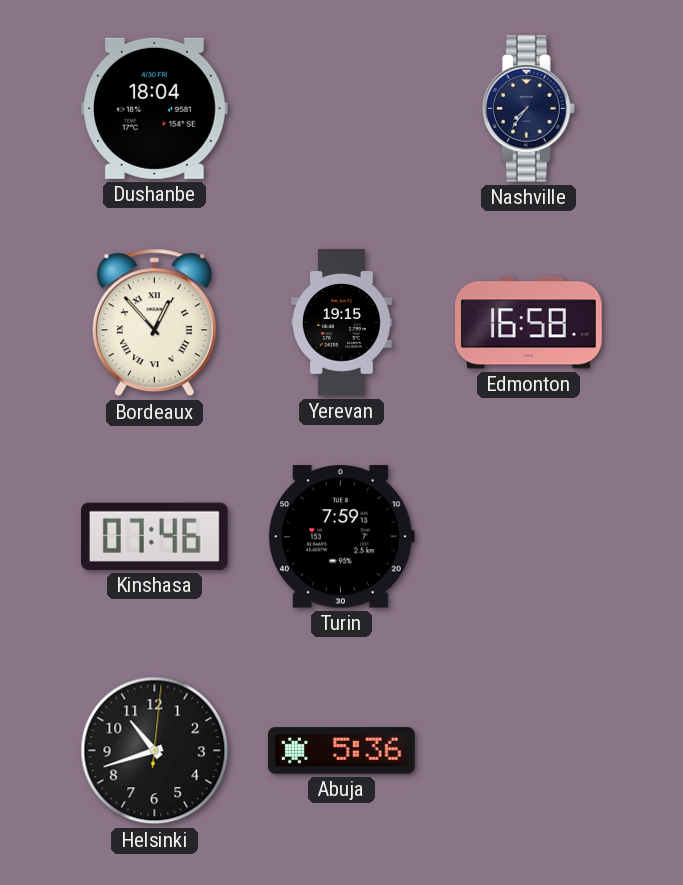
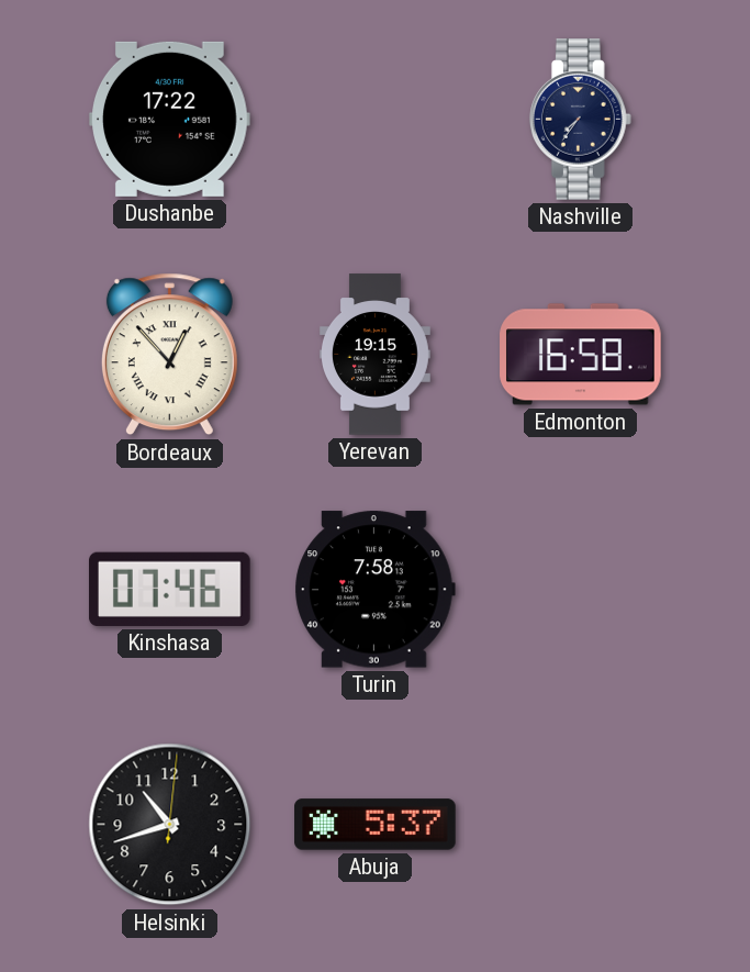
Dushanbe: 18:04 -> 17:22 (170, 119)
Turin: 7:59 -> 7:58 (374, 590)
Abuja: 5:36 -> 5:37 (376, 825)
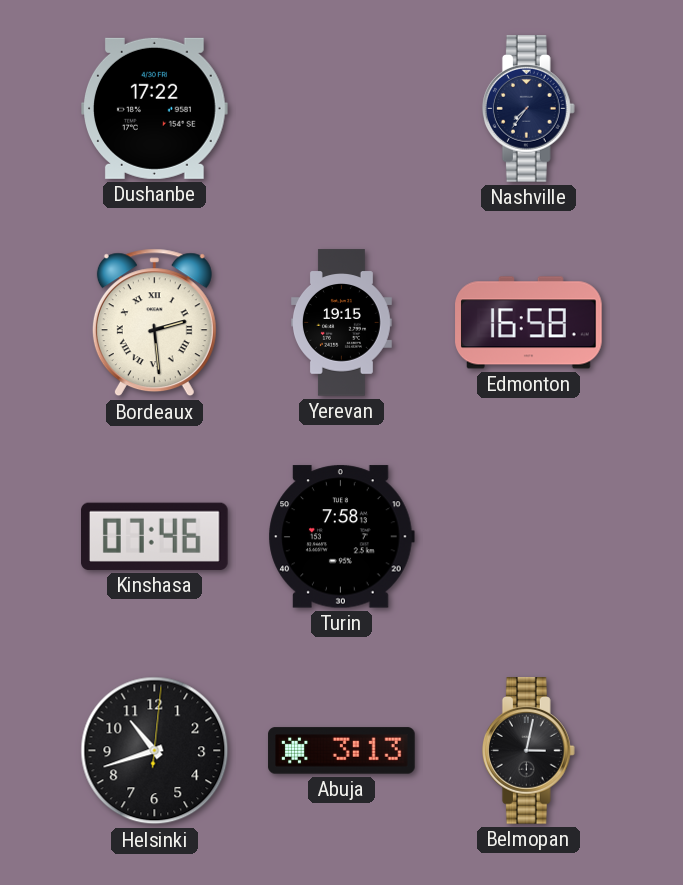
Bordeaux: 12:53 -> 2:29 (154, 323)
Abuja: 5:37 -> 3:13 (342, 751)
Belmopan: none -> 3:02 (528, 751)
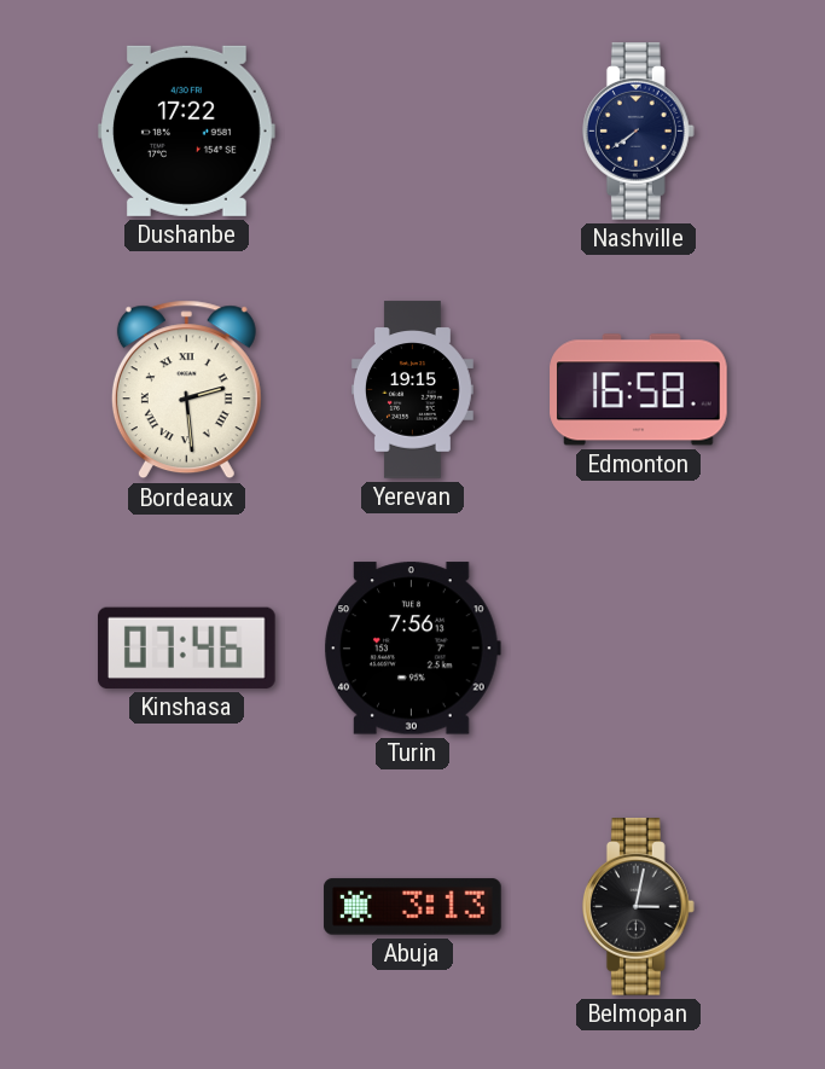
Nashville: 7:36 -> 7:39 (638, 132)
Turin: 7:58 -> 7:56 (412, 649)
Helsinki: 10:42 -> none (155, 751)
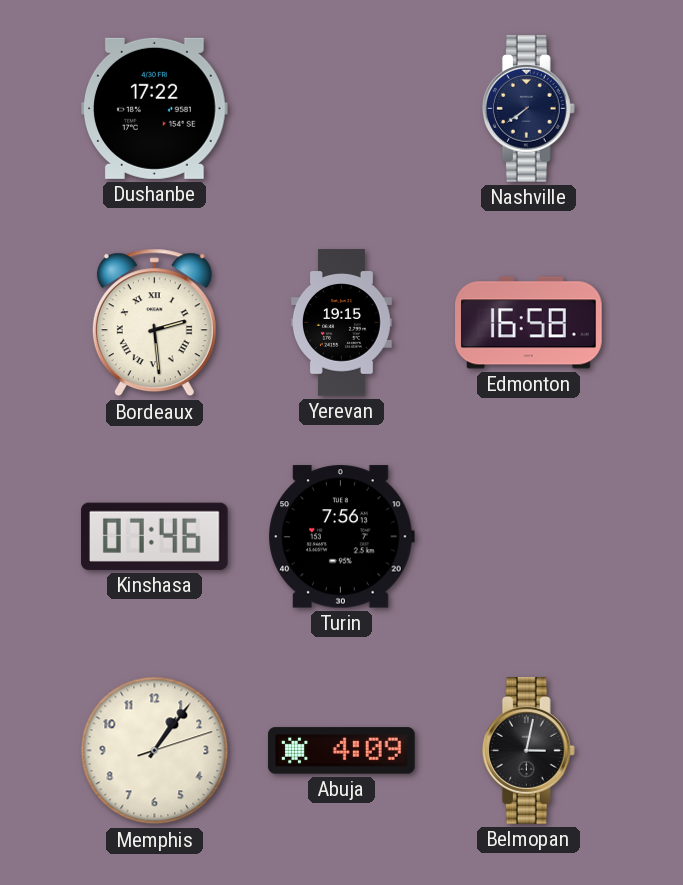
Memphis: none -> 1:06 (155, 751)
Abuja: 3:13 -> 4:09 (342, 751)
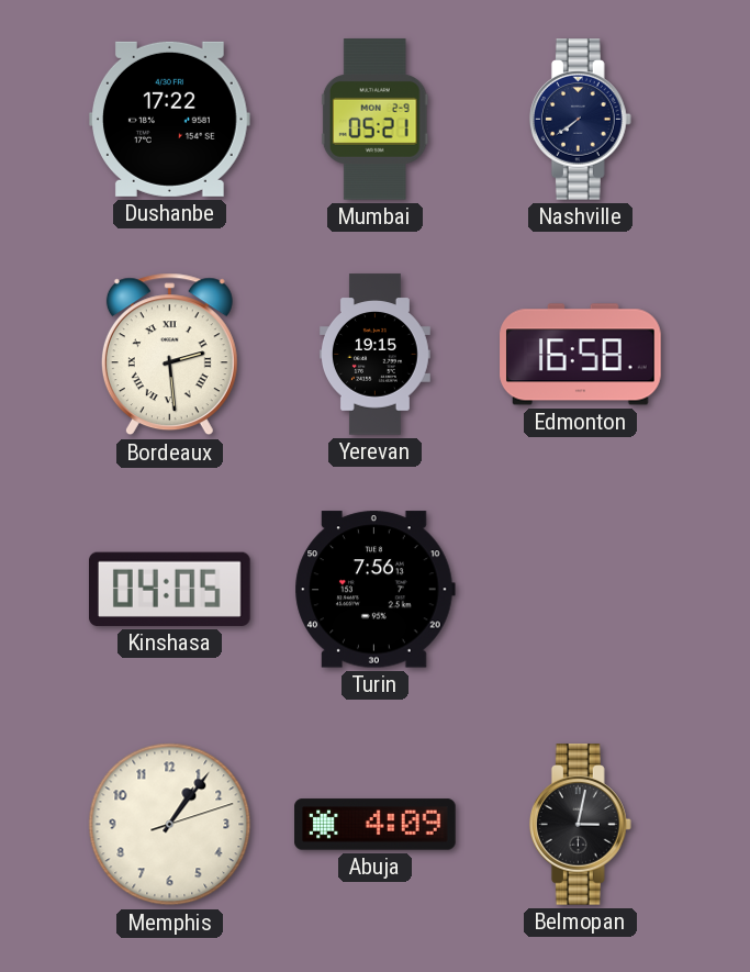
Mumbai: none -> 05:21 (374, 120)
Kinshasa: 07:46 -> 04:05 (170, 589)
